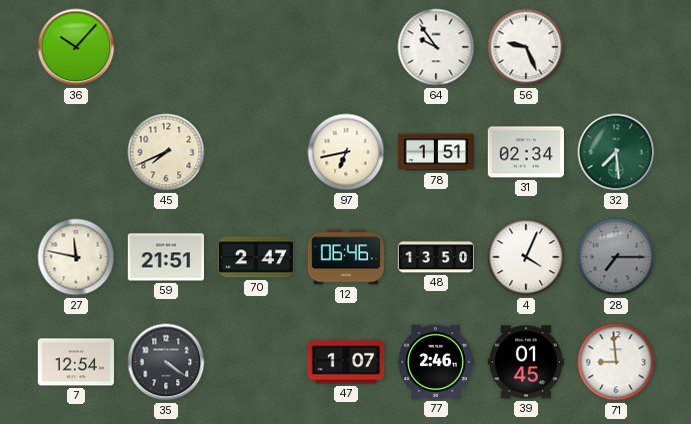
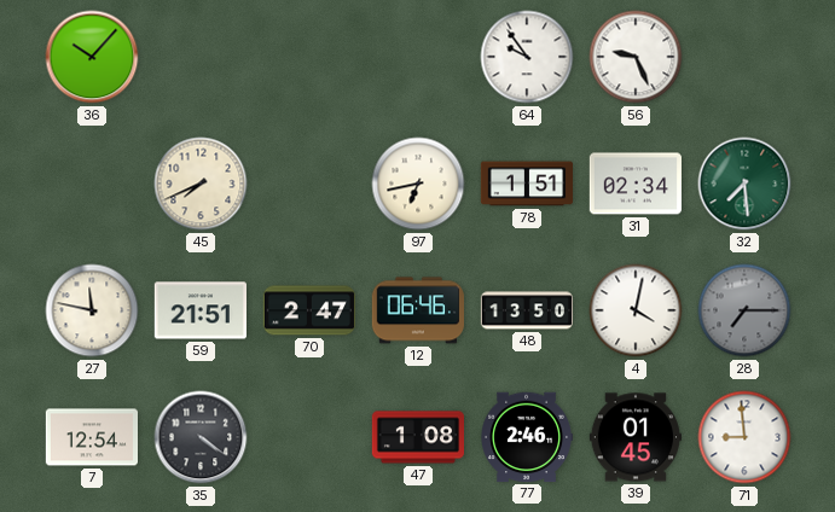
4: 4:04 -> 4:02 (636, 310)
47: 1:07 -> 1:08 (417, 437)
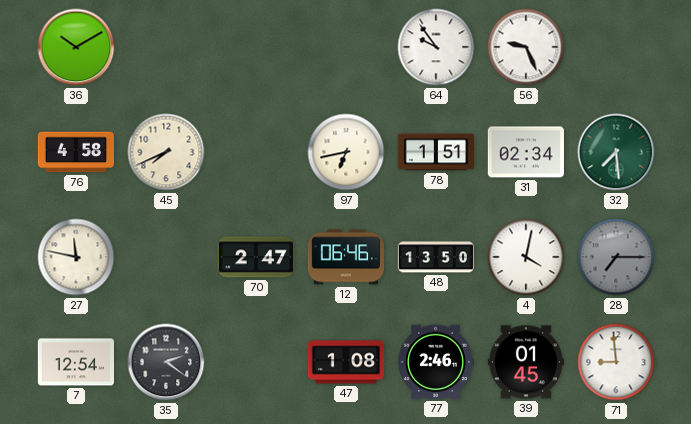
36: 10:07 -> 10:10 (76, 47)
76: none -> 4:58 (75, 152)
59: 21:51 -> none (199, 310)
35: 4:21 -> 2:21 (166, 362)
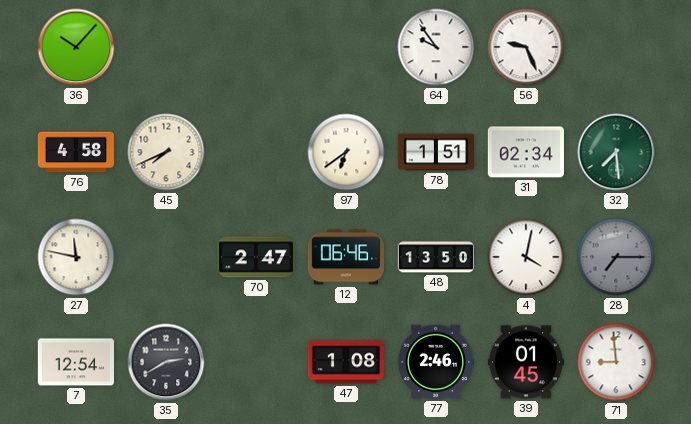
36: 10:10 -> 10:07 (76, 47)
97: 6:43 -> 6:39 (346, 152)
35: 2:21 -> 2:40 (166, 362)
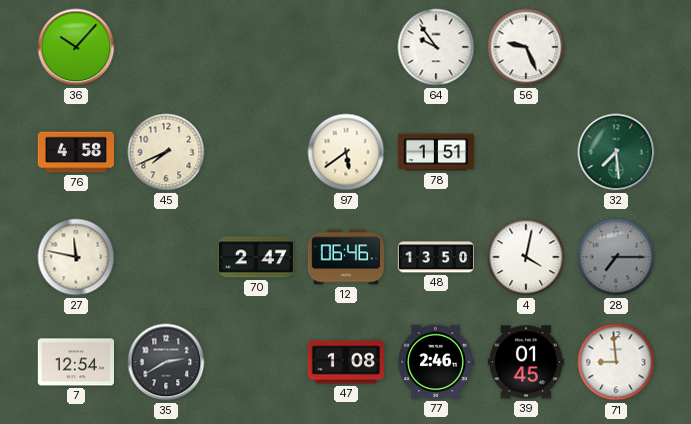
97: 6:39 -> 5:39 (346, 152)
31: 02:34 -> none (525, 152)
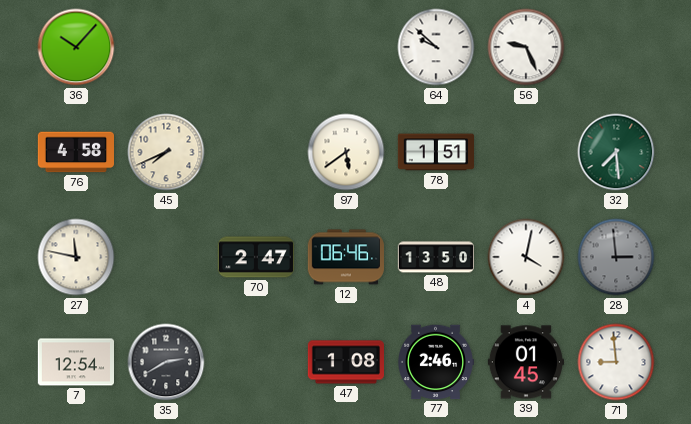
64: 9:54 -> 9:52 (436, 47)
28: 7:15 -> 2:59 (616, 257)
